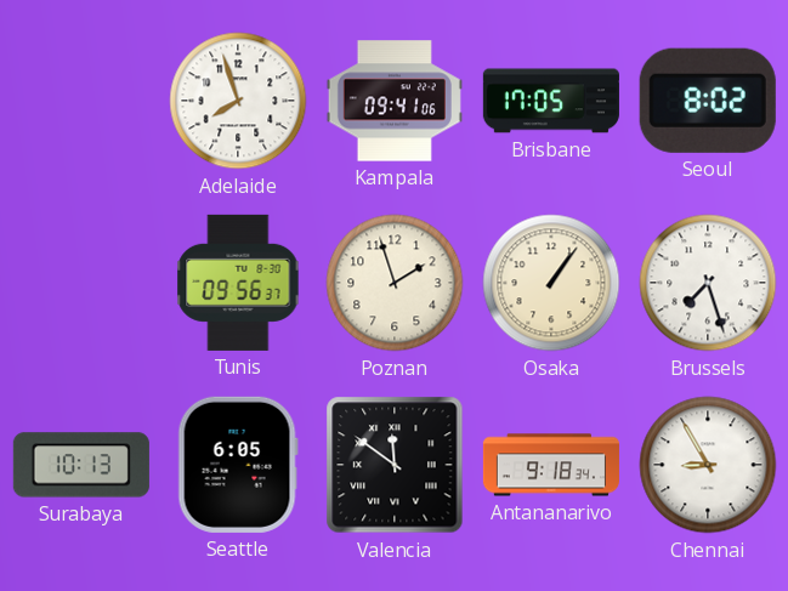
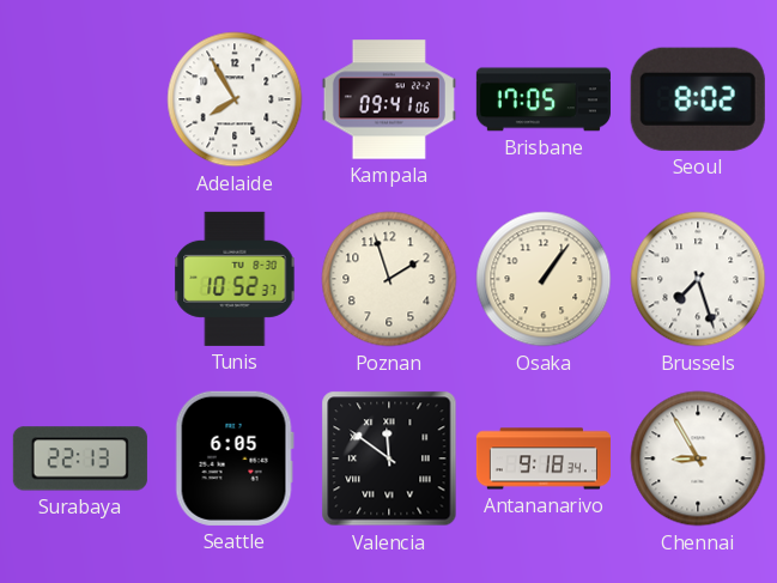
Adelaide: 7:57 -> 7:55 (235, 99)
Tunis: 09:56 -> 10:52 (235, 279)
Surabaya: 10:13 -> 22:13 (80, 458)
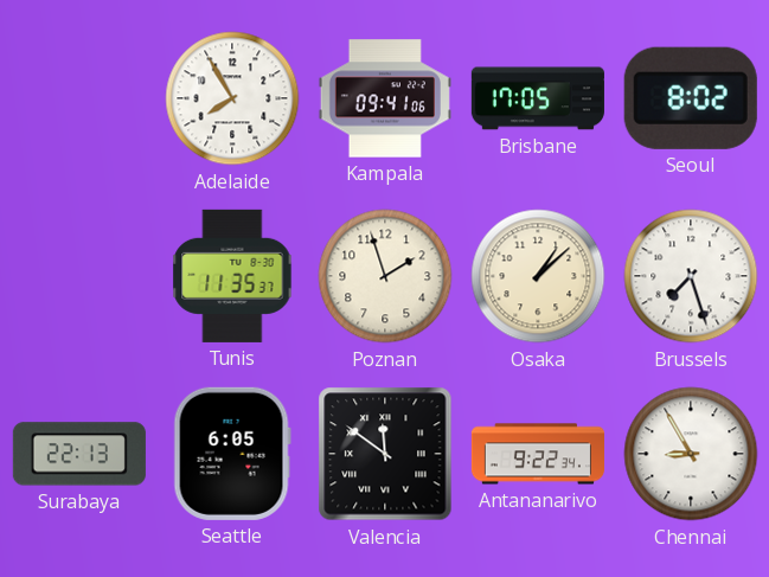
Tunis: 10:52 -> 11:35 (232, 276)
Osaka: 1:06 -> 1:08 (538, 276)
Antananarivo: 9:18 -> 9:22 (538, 454)
